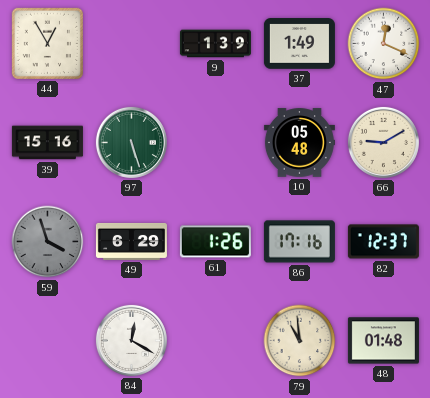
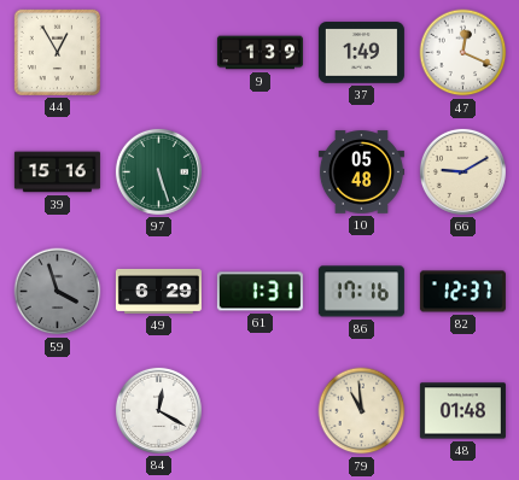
61: 1:26 -> 1:31 (259, 292)
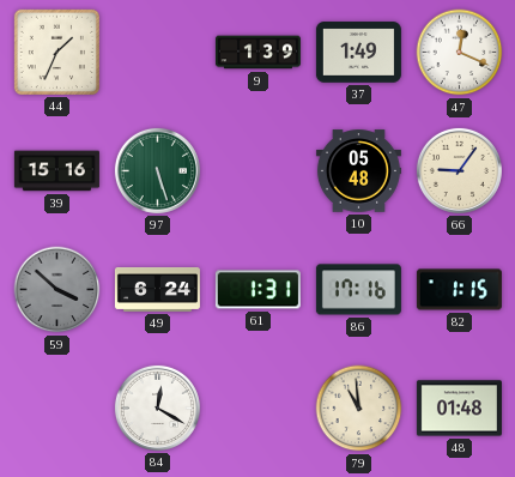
44: 12:55 -> 1:34 (56, 52)
66: 9:10 -> 9:06 (459, 170)
59: 3:57 -> 3:52 (57, 290)
49: 6:29 -> 6:24 (157, 289)
82: 12:37 -> 1:15 (459, 290)
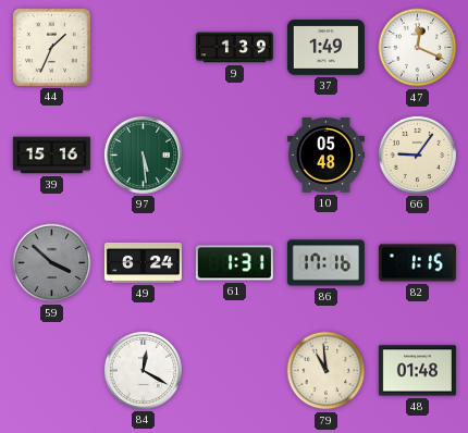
97: 5:27 -> 5:29 (143, 154)
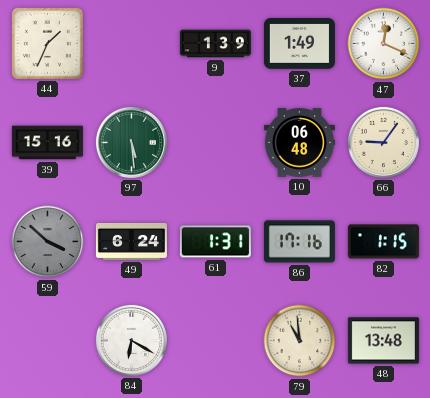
10: 05:48 -> 06:48 (299, 143)
84: 12:20 -> 6:20 (131, 340)
48: 01:48 -> 13:48 (383, 341)
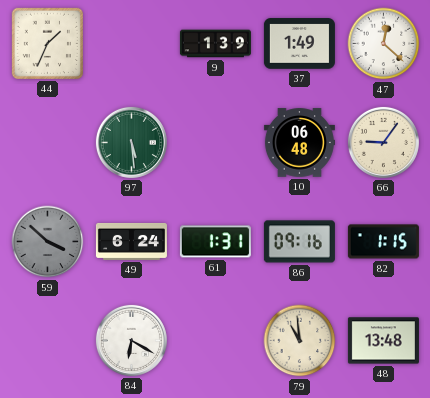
47: 12:19 -> 12:22 (384, 44)
39: 15:16 -> none (47, 143)
86: 17:16 -> 09:16 (299, 242)
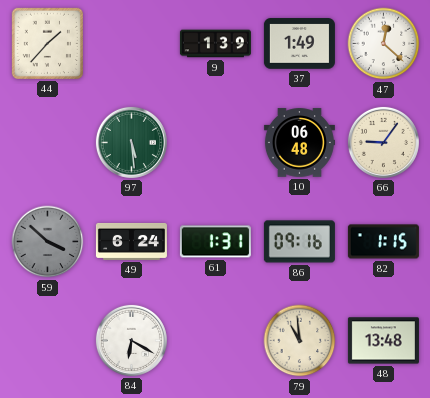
44: 1:34 -> 1:37 (47, 43)
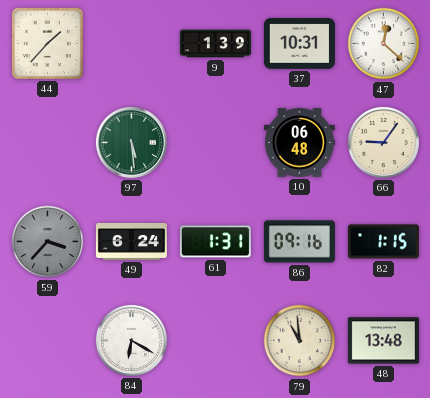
37: 1:49 -> 10:31 (299, 44)
59: 3:52 -> 3:37 (48, 242)
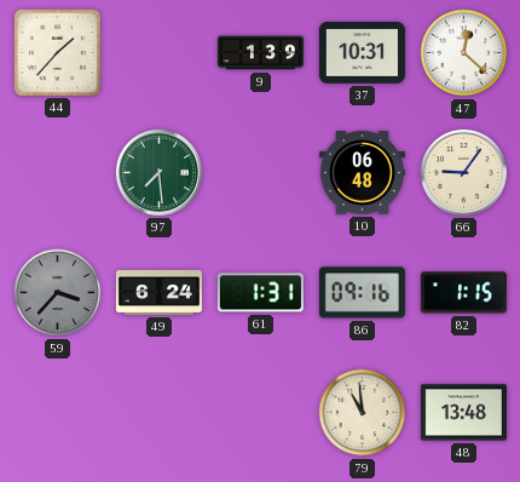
97: 5:29 -> 7:29 (158, 172)
84: 6:20 -> none (131, 340)
